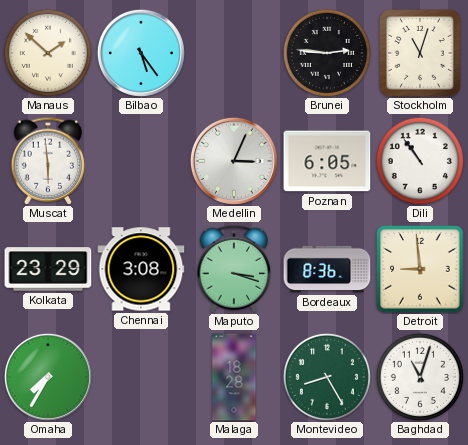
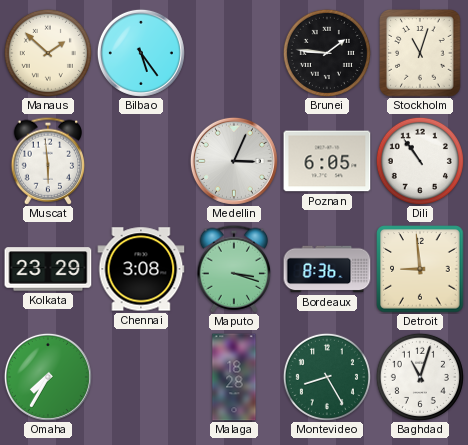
Brunei: 2:46 -> 1:46 (327, 53)
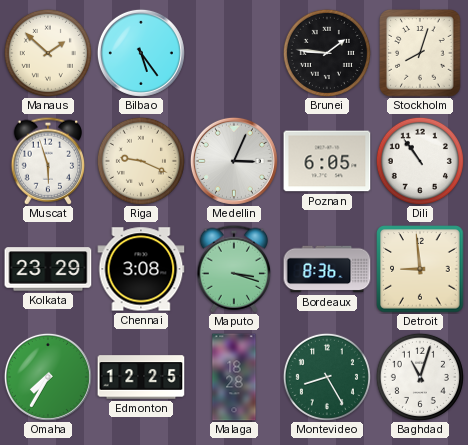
Stockholm: 11:03 -> 8:03 (420, 53)
Muscat: 5:59 -> 5:57 (48, 161)
Riga: none -> 9:19 (141, 161)
Edmonton: none -> 12:25 (141, 377)
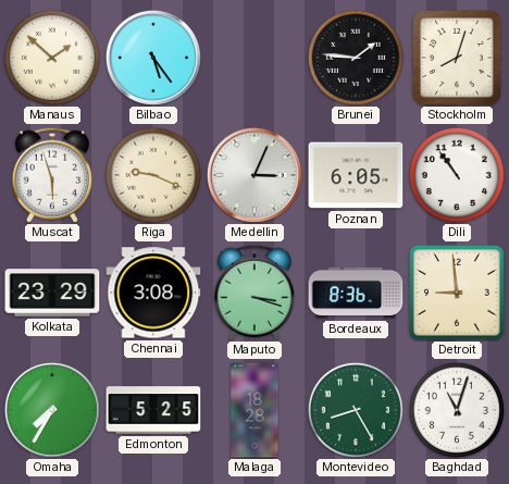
Edmonton: 12:25 -> 5:25 (153, 410)
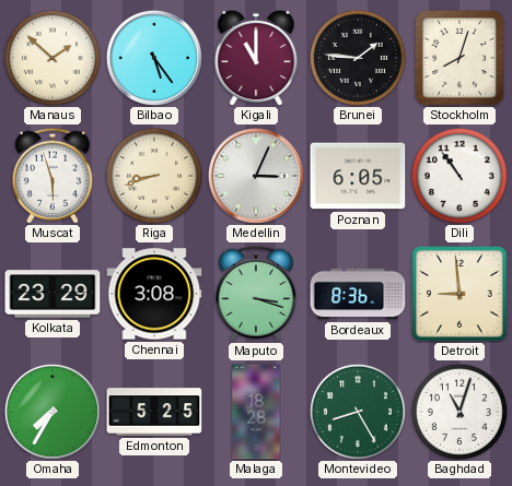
Kigali: none -> 11:00 (256, 58)
Riga: 9:19 -> 8:42 (154, 176)
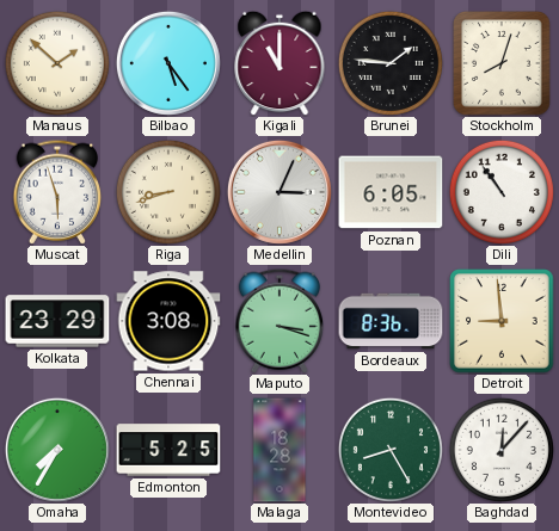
Baghdad: 11:03 -> 12:07 (502, 450)
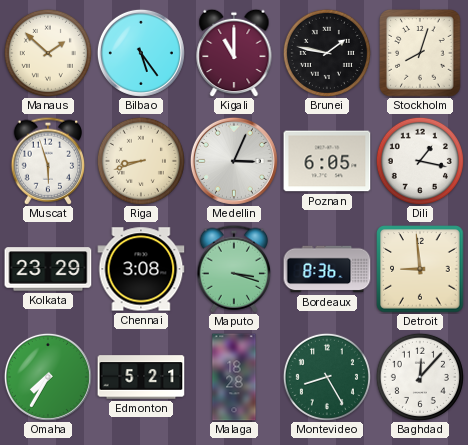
Brunei: 1:46 -> 1:47 (327, 53)
Dili: 10:54 -> 1:17 (420, 161)
Edmonton: 5:25 -> 5:21 (141, 377)
